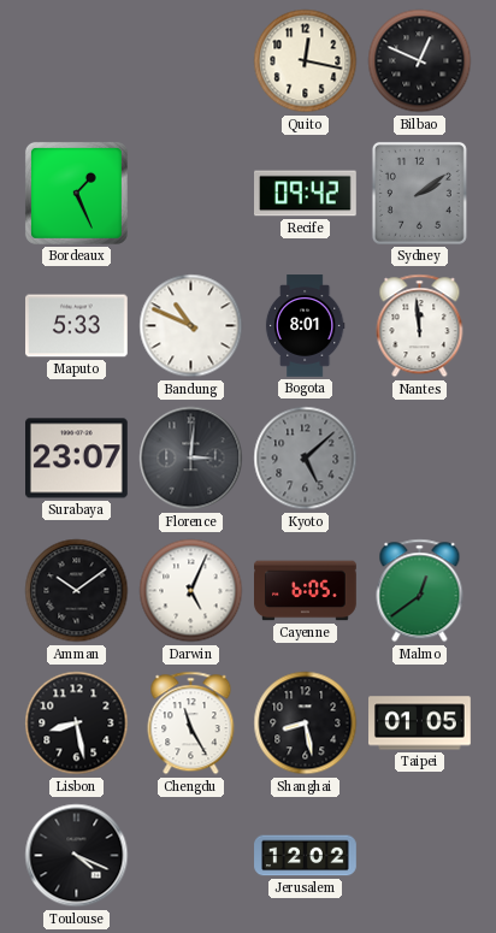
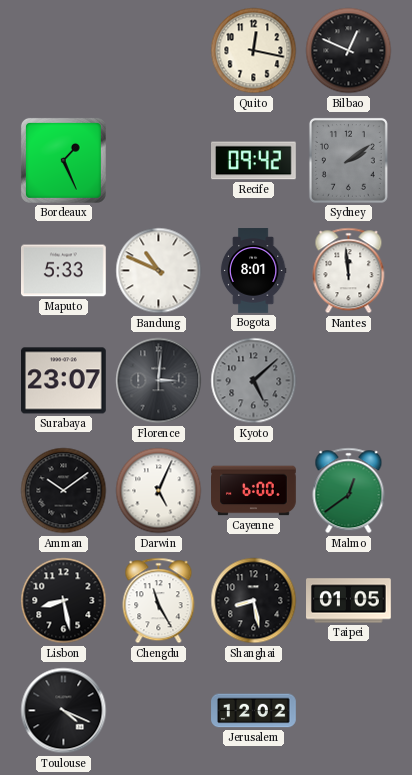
Cayenne: 6:05 -> 6:00 (254, 491)
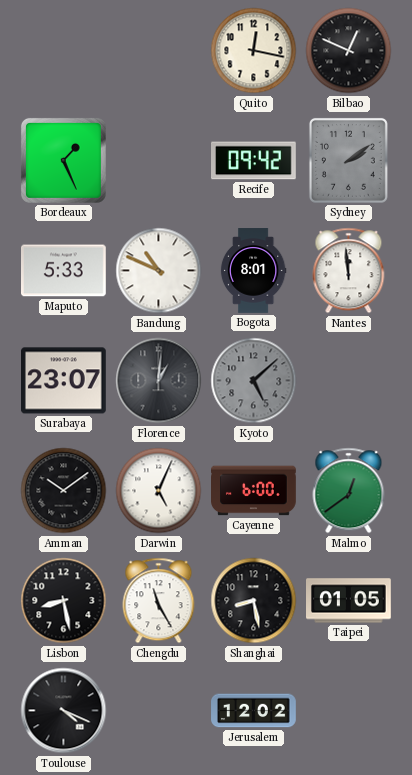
Florence: 3:01 -> 1:01 (159, 381)
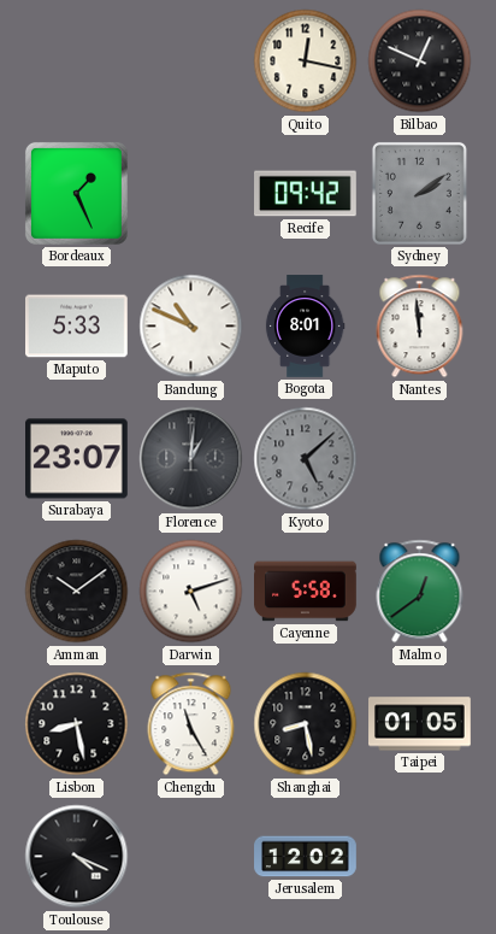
Darwin: 5:04 -> 5:12 (191, 592)
Cayenne: 6:00 -> 5:58 (306, 592)
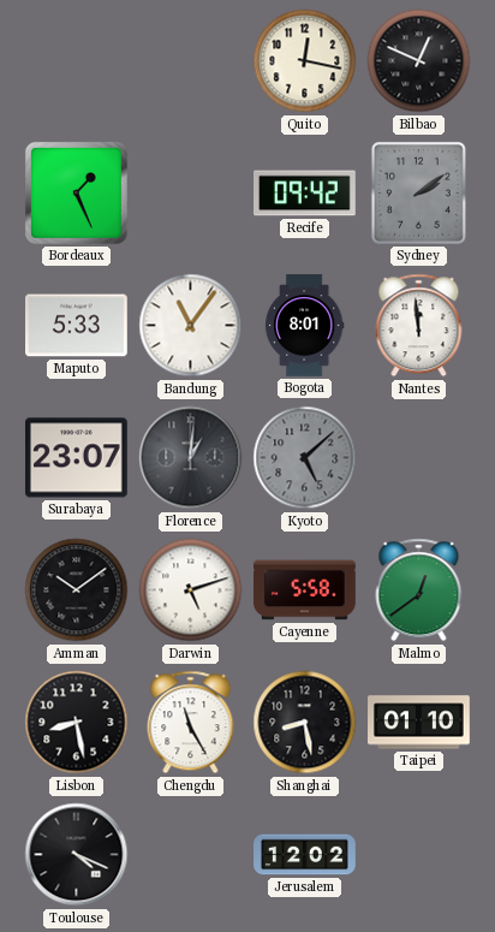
Bandung: 10:49 -> 11:06 (191, 326)
Taipei: 01:05 -> 01:10 (419, 723)
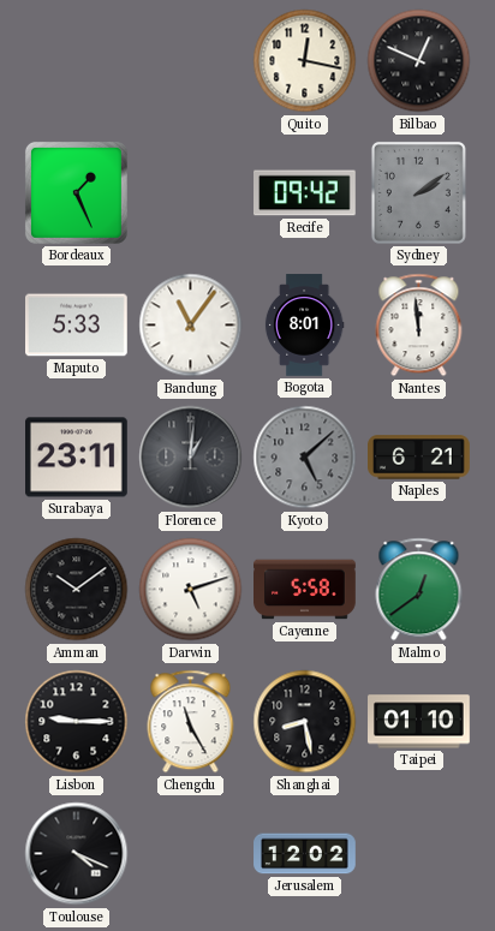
Surabaya: 23:07 -> 23:11 (77, 458)
Naples: none -> 6:21 (419, 458)
Lisbon: 8:28 -> 9:15 (77, 722)
